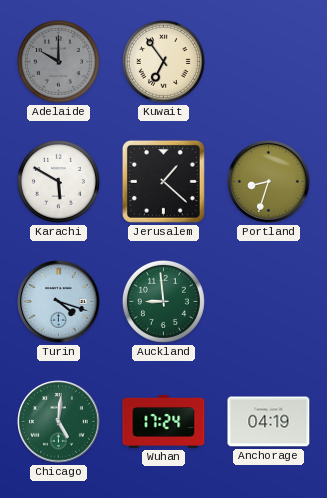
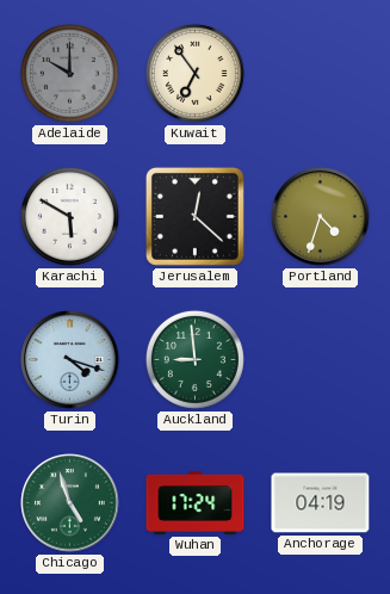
Jerusalem: 1:22 -> 12:22 (194, 216)
Portland: 8:33 -> 4:33 (321, 217)
Chicago: 5:01 -> 4:57 (70, 503)
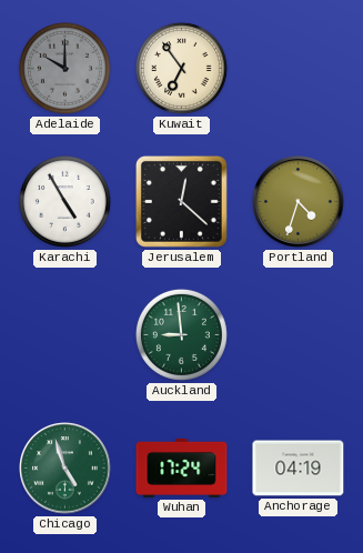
Karachi: 5:50 -> 4:55 (64, 201)
Turin: 4:18 -> none (70, 360)
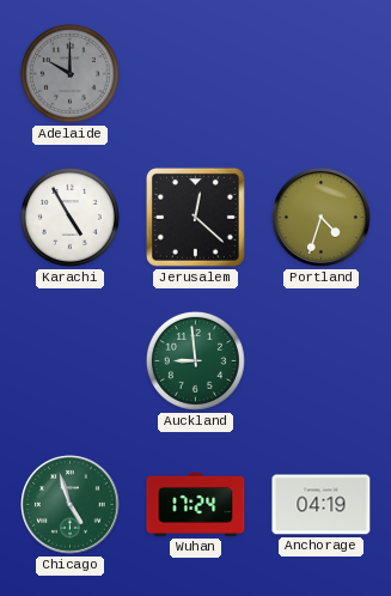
Kuwait: 6:54 -> none (181, 68)
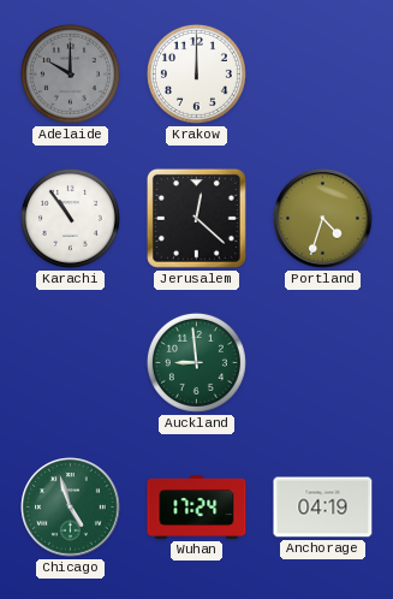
Krakow: none -> 12:00 (196, 73)
Karachi: 4:55 -> 10:54 (70, 218)
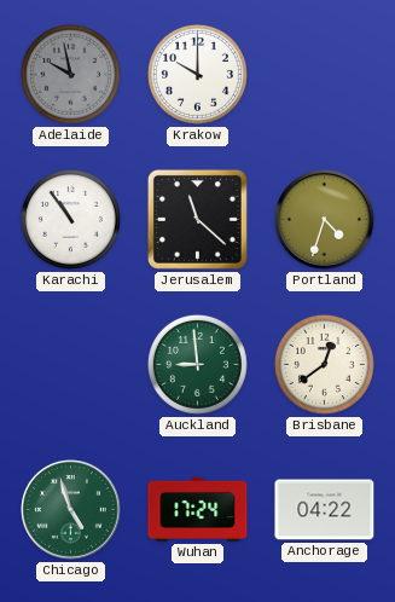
Adelaide: 10:00 -> 9:58 (70, 74)
Krakow: 12:00 -> 10:00 (197, 74)
Jerusalem: 12:22 -> 11:22 (197, 219)
Brisbane: none -> 12:39 (324, 364)
Anchorage: 04:19 -> 04:22 (325, 510)
